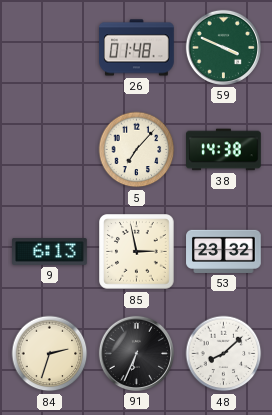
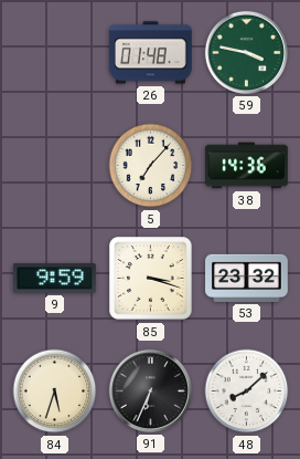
59: 3:49 -> 3:47 (246, 52)
38: 14:38 -> 14:36 (247, 166)
9: 6:13 -> 9:59 (55, 279)
85: 2:58 -> 3:18 (151, 279)
84: 2:33 -> 5:33 (55, 392)
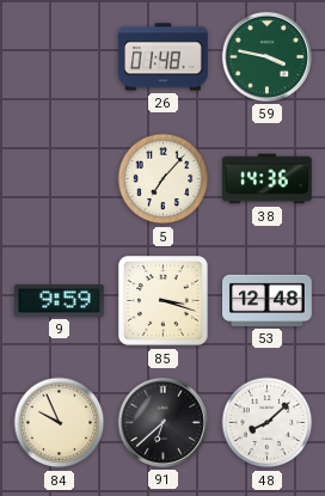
53: 23:32 -> 12:48 (268, 300)
84: 5:33 -> 9:56 (60, 423)
91: 6:34 -> 6:38 (162, 422)
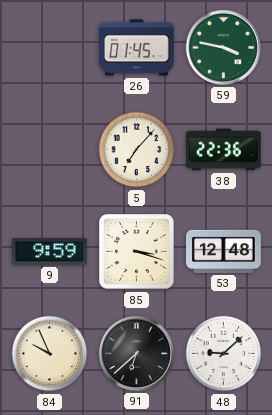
26: 01:48 -> 01:45 (137, 48)
38: 14:36 -> 22:36 (224, 150)
48: 8:08 -> 9:08 (224, 354)
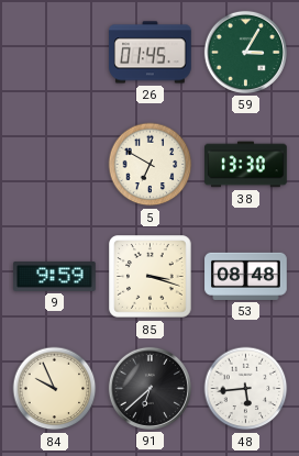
59: 3:47 -> 3:05 (245, 52)
5: 7:07 -> 6:50 (151, 165)
38: 22:36 -> 13:30 (246, 165)
53: 12:48 -> 08:48 (246, 276)
48: 9:08 -> 5:44 (246, 389)
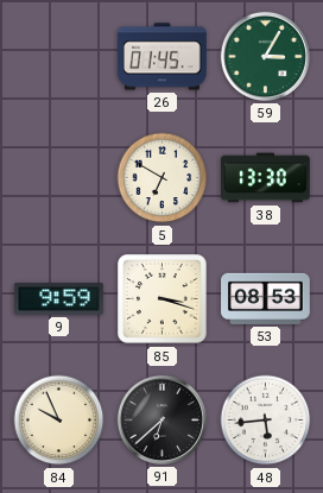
53: 08:48 -> 08:53 (266, 298)
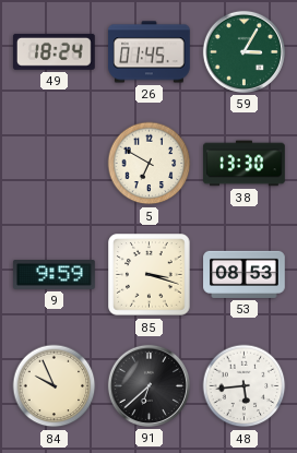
49: none -> 18:24 (55, 51)
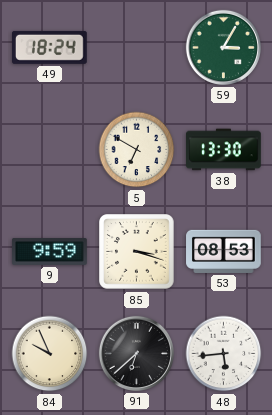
26: 01:45 -> none (150, 52)
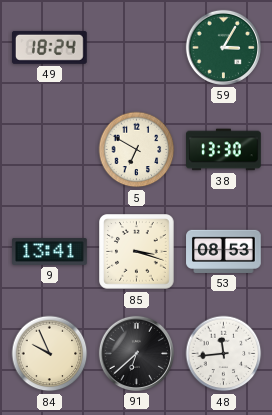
9: 9:59 -> 13:41 (50, 252)
48: 5:44 -> 11:44 (224, 354)
